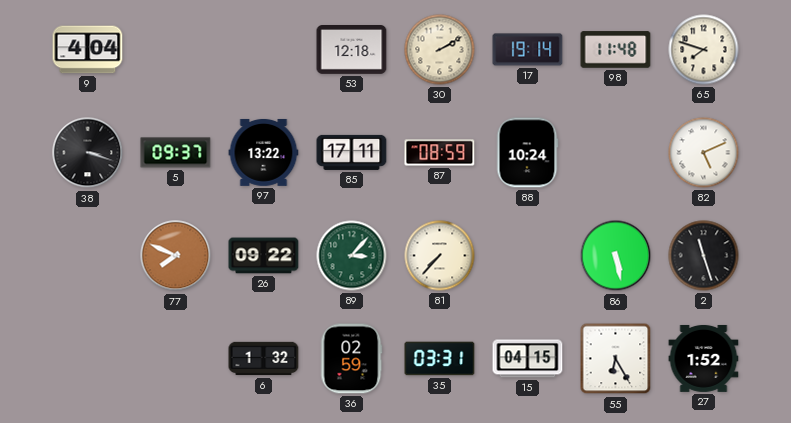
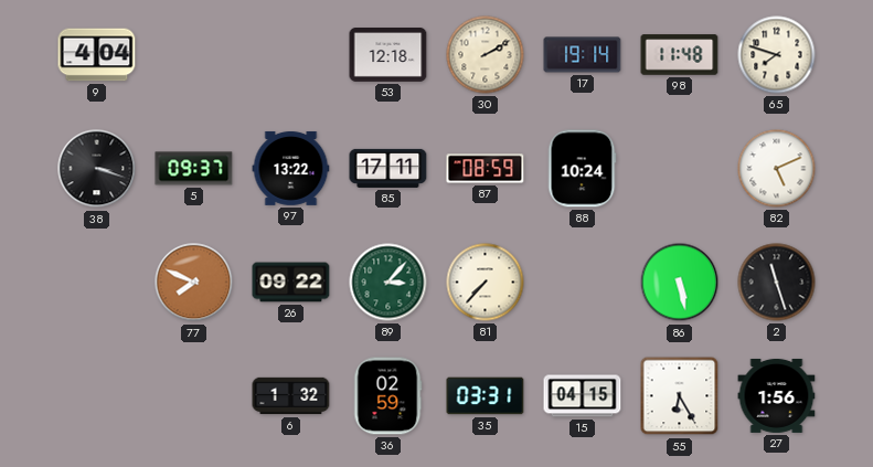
27: 1:52 -> 1:56 (777, 395)
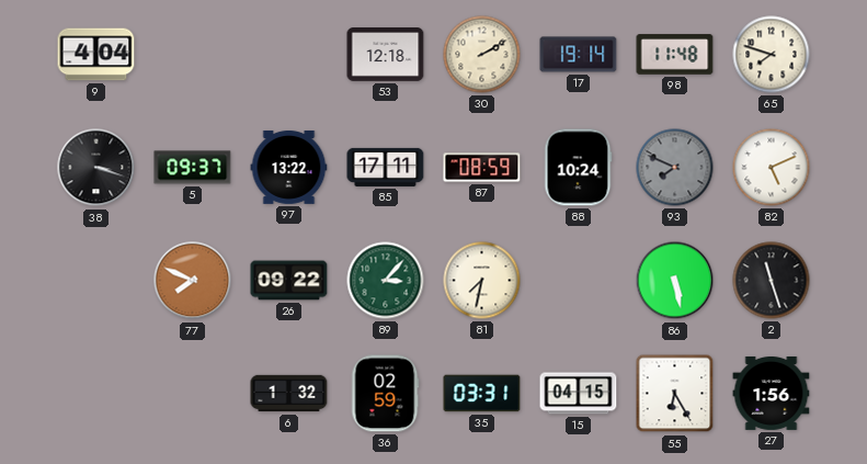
93: none -> 7:49 (675, 168)
81: 7:37 -> 7:32 (482, 281)
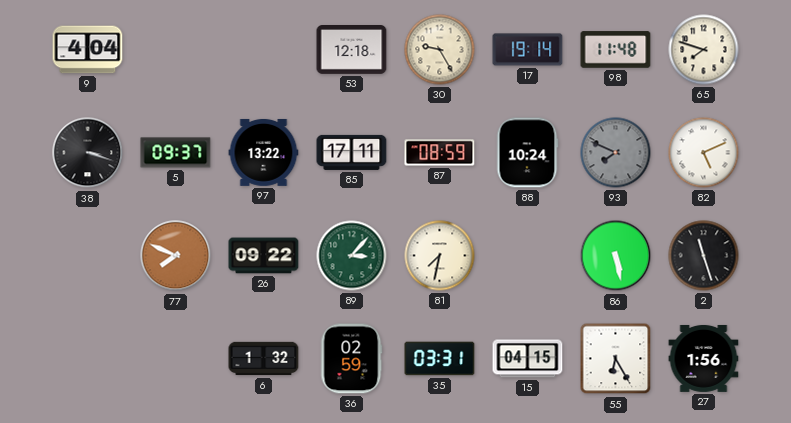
30: 2:10 -> 9:25 (440, 50)
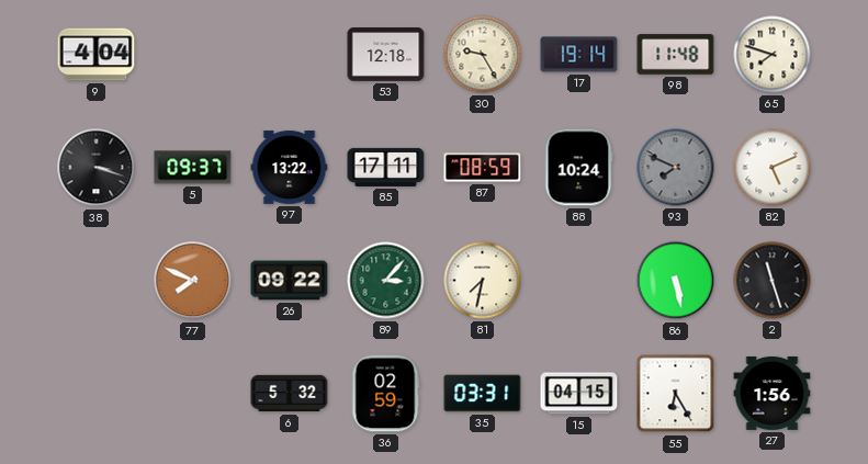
6: 1:32 -> 5:32 (290, 394)
